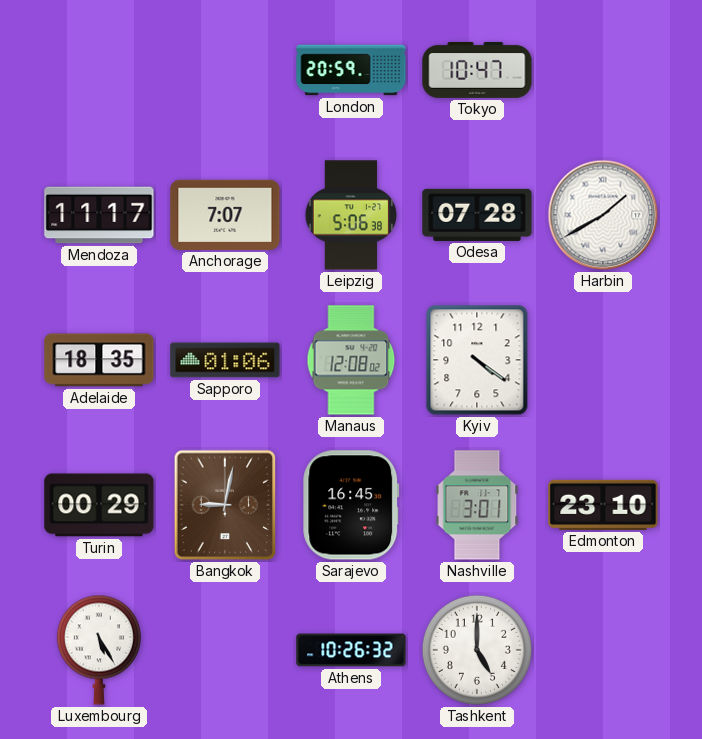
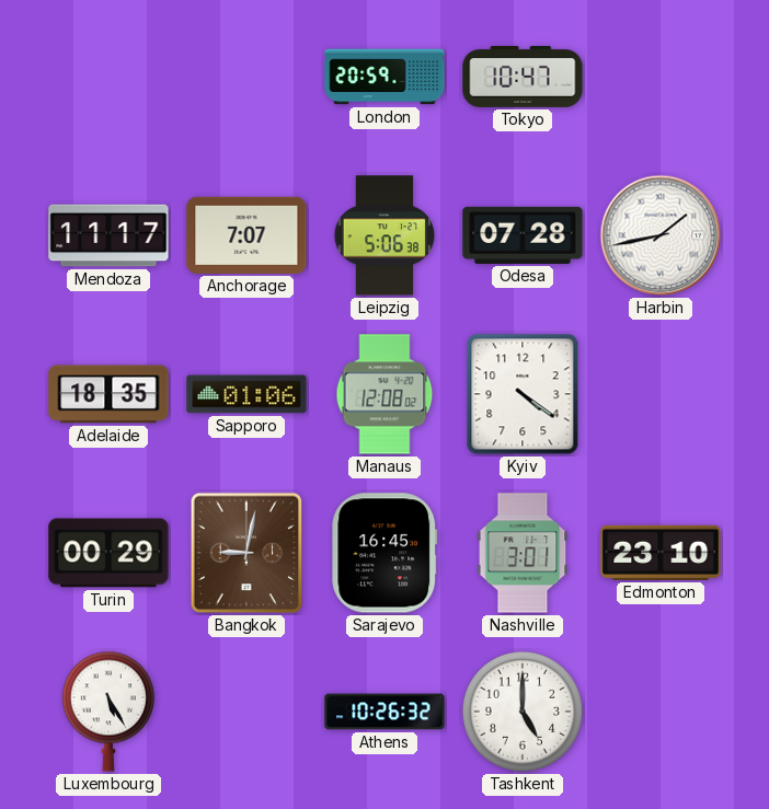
Harbin: 1:40 -> 1:43 (661, 235)
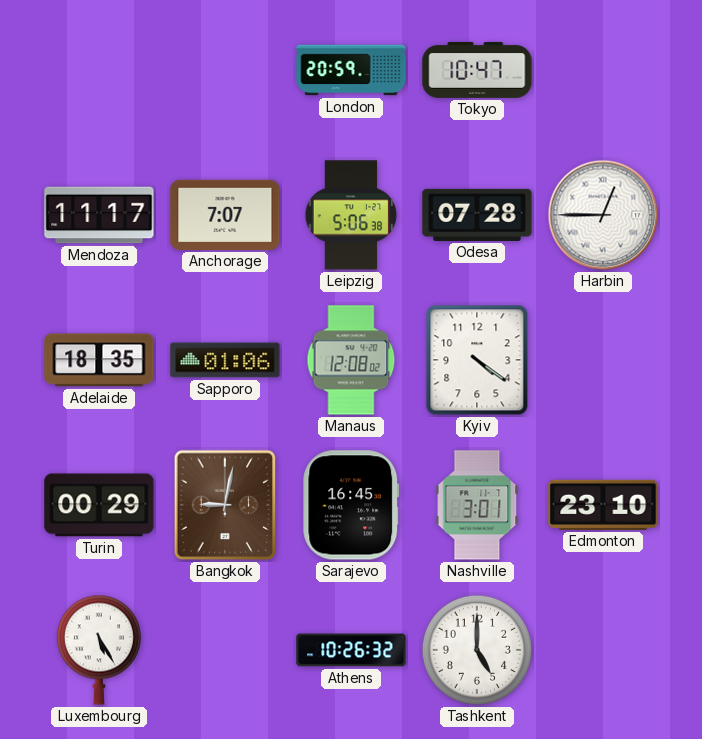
Harbin: 1:43 -> 12:45 (603, 215)
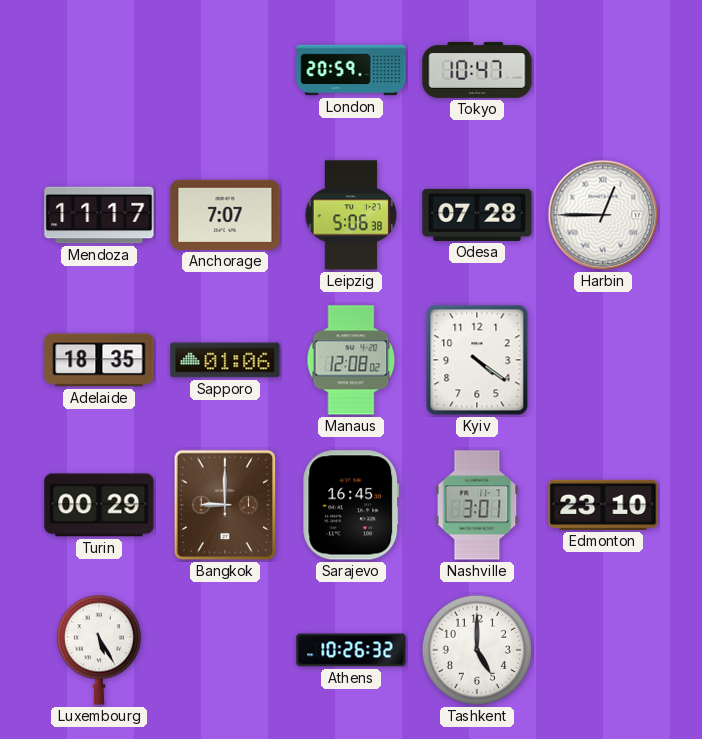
Bangkok: 9:02 -> 9:00 (225, 505)
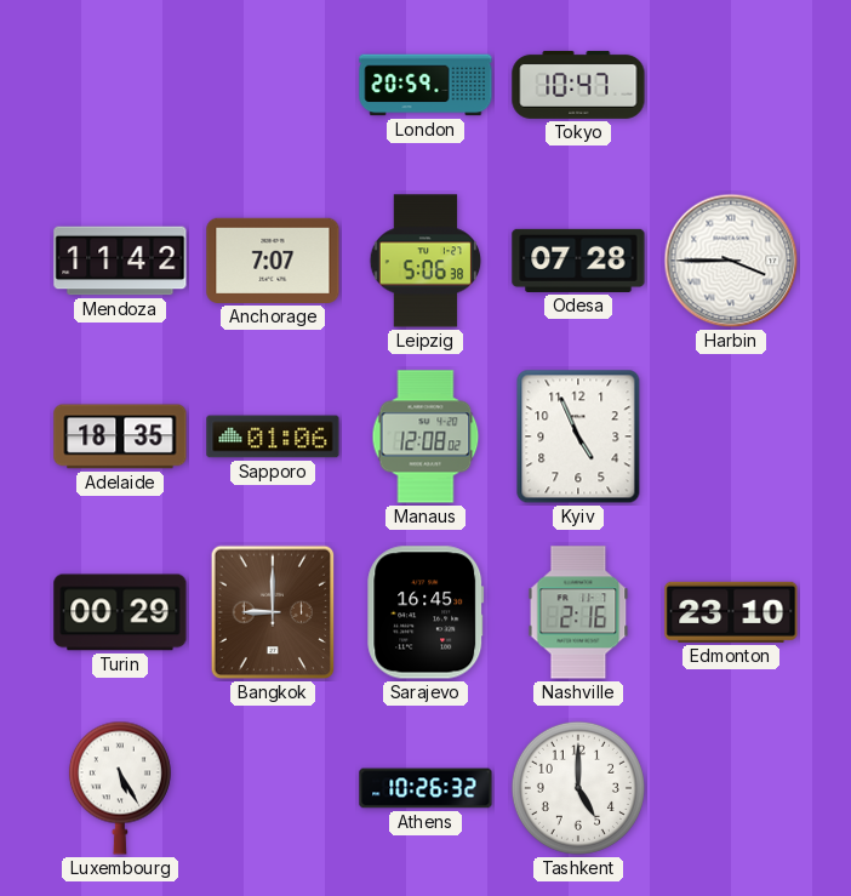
Mendoza: 11:17 -> 11:42 (120, 261)
Harbin: 12:45 -> 3:45 (731, 261)
Kyiv: 4:21 -> 4:56 (578, 436)
Nashville: 3:01 -> 2:16 (578, 612)
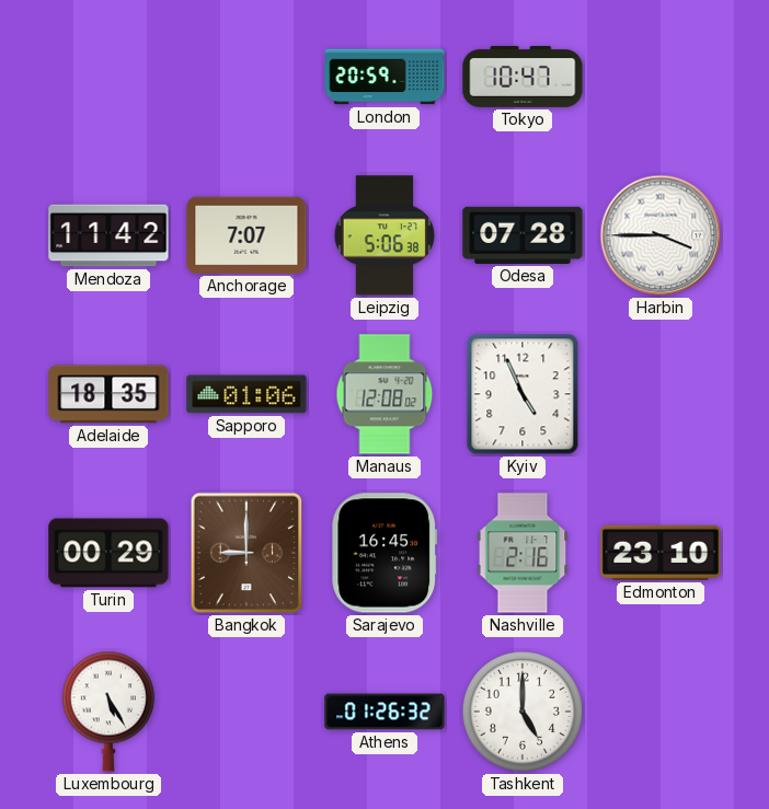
Athens: 10:26 -> 01:26 (384, 712)
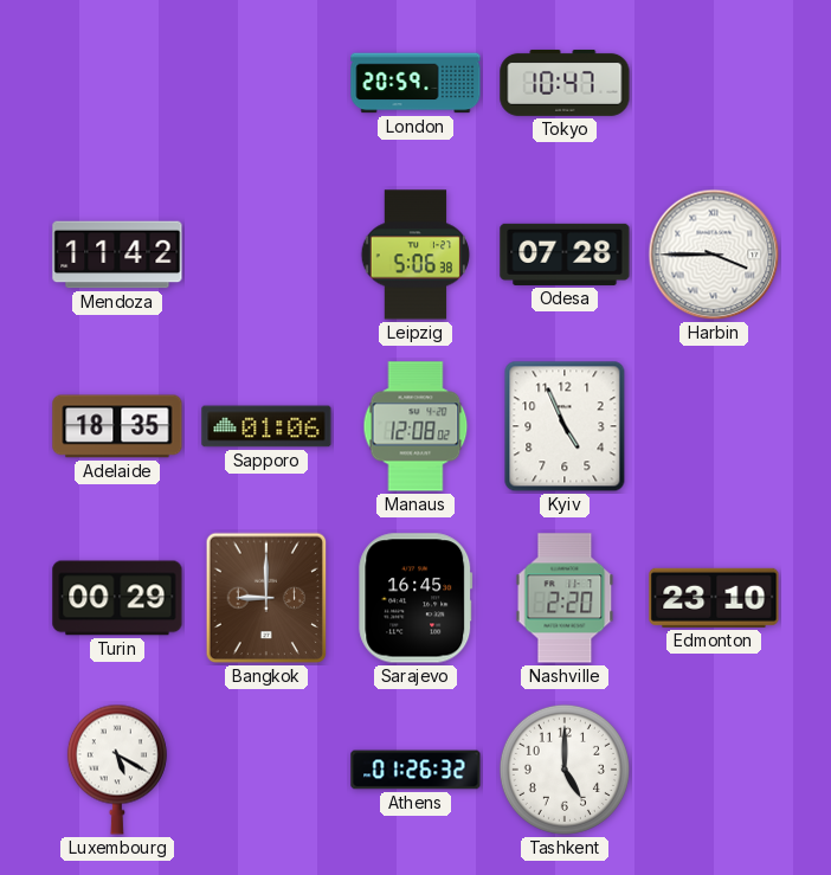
Anchorage: 7:07 -> none (246, 235)
Nashville: 2:16 -> 2:20 (565, 598)
Luxembourg: 5:25 -> 5:20 (117, 770)
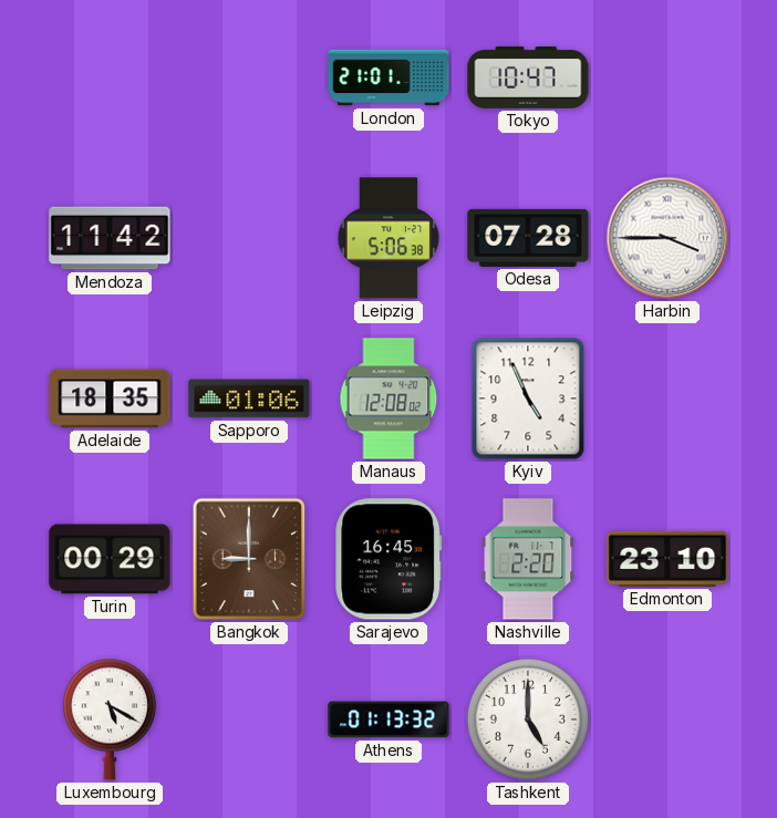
London: 20:59 -> 21:01 (388, 77)
Athens: 01:26 -> 01:13 (388, 719)
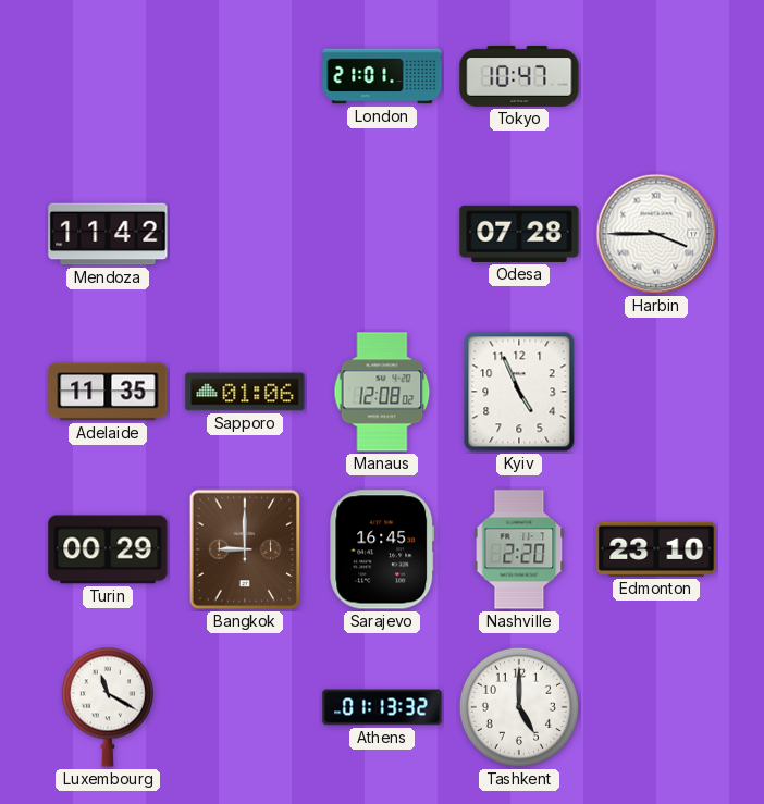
Leipzig: 5:06 -> none (388, 238)
Adelaide: 18:35 -> 11:35 (108, 392)
Luxembourg: 5:20 -> 11:20 (108, 707)
